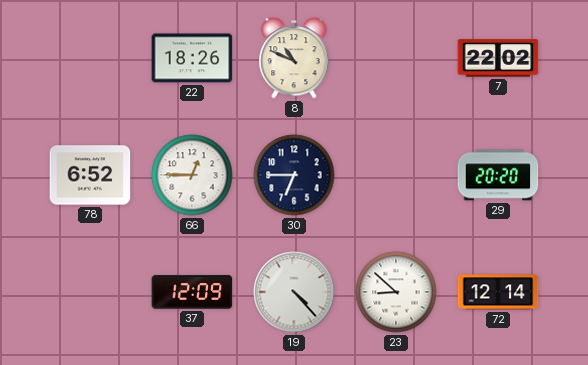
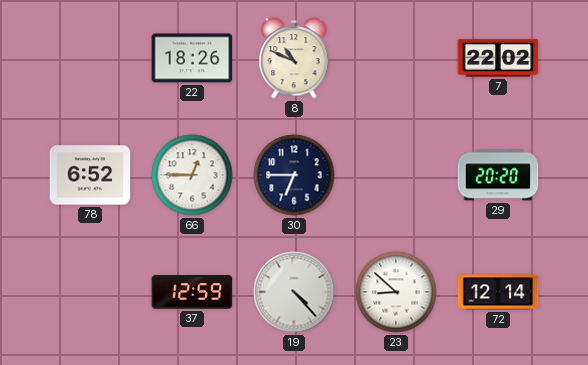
37: 12:09 -> 12:59 (192, 292)
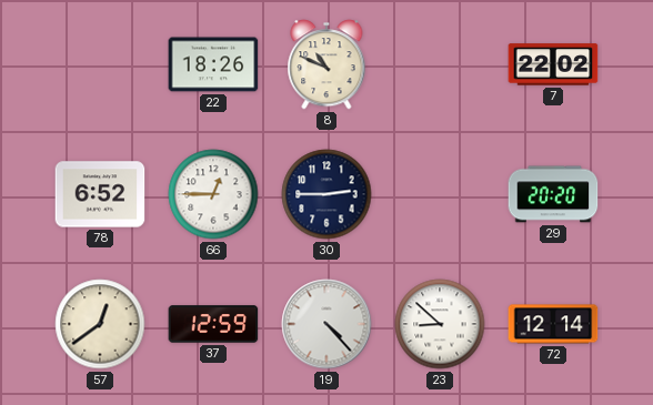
30: 6:45 -> 2:45 (326, 194)
57: none -> 12:39 (100, 324)
